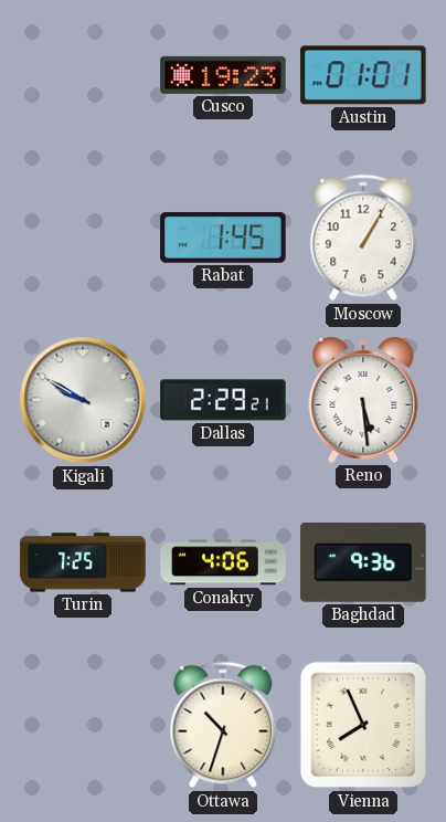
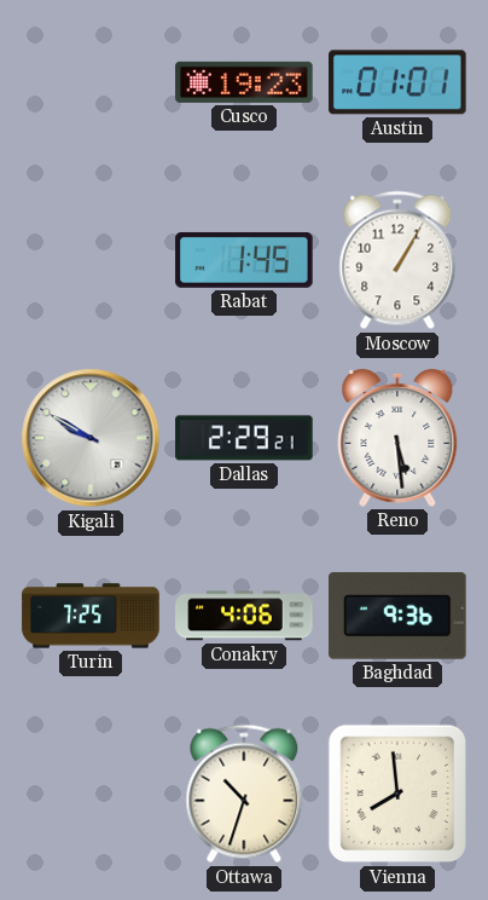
Vienna: 7:56 -> 7:59 (397, 794)
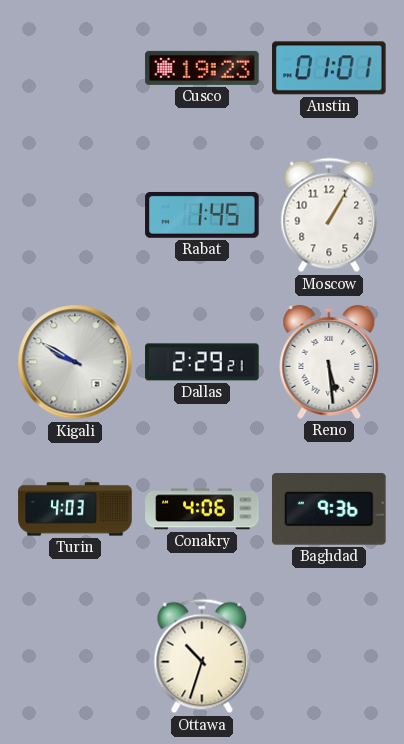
Turin: 7:25 -> 4:03 (75, 509)
Vienna: 7:59 -> none (397, 794)
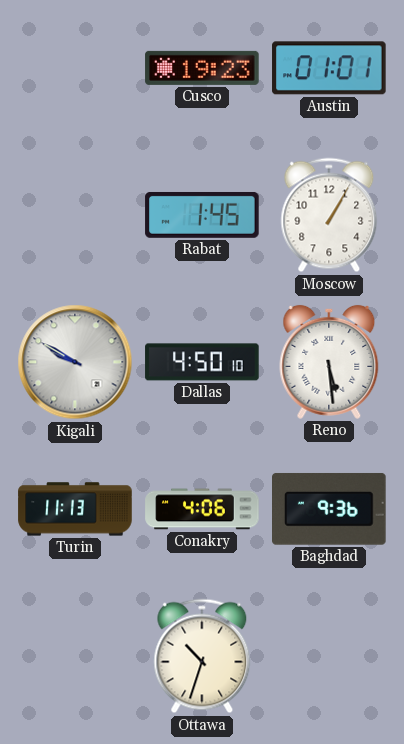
Dallas: 2:29 -> 4:50 (202, 362)
Turin: 4:03 -> 11:13 (75, 509)
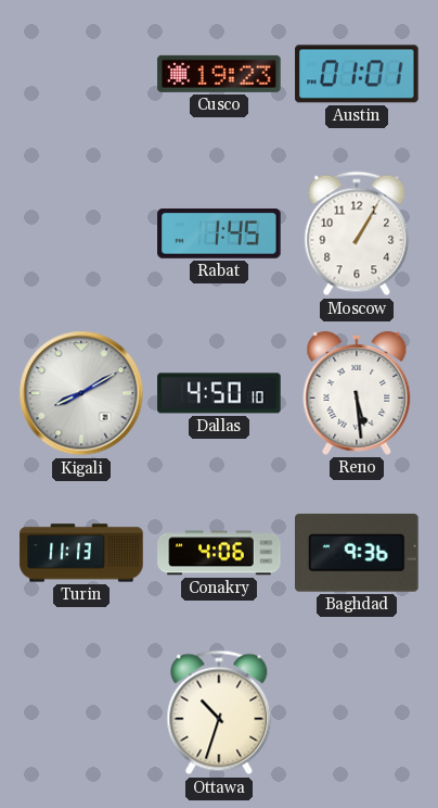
Kigali: 9:50 -> 8:10 (81, 393)
